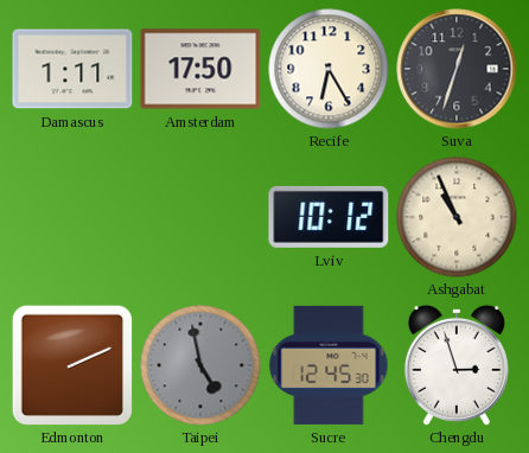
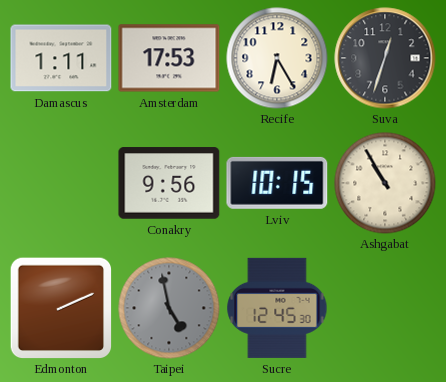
Amsterdam: 17:50 -> 17:53 (169, 58)
Conakry: none -> 9:56 (169, 183)
Lviv: 10:12 -> 10:15 (277, 183)
Ashgabat: 10:56 -> 10:55 (385, 183)
Chengdu: 2:57 -> none (457, 365)
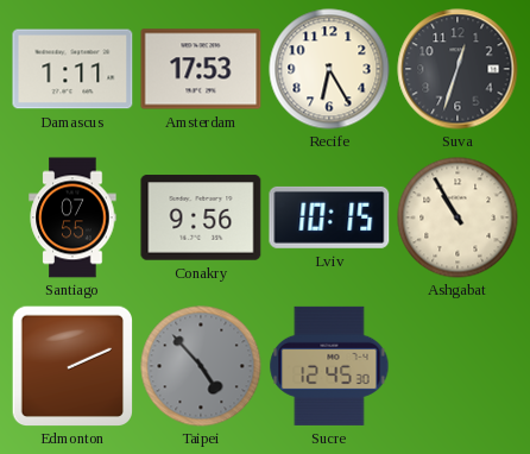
Santiago: none -> 07:55 (72, 217)
Taipei: 4:58 -> 4:53 (201, 366)
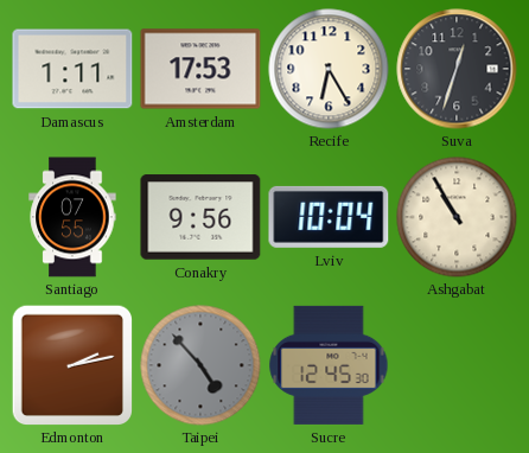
Lviv: 10:15 -> 10:04 (329, 217)
Edmonton: 2:11 -> 2:13 (71, 364)
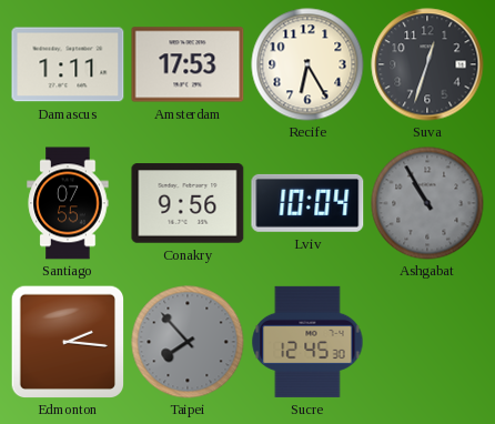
Ashgabat dial: cream -> grey (427, 203)
Edmonton: 2:13 -> 2:16 (67, 341)
Taipei: 4:53 -> 7:53 (188, 342)
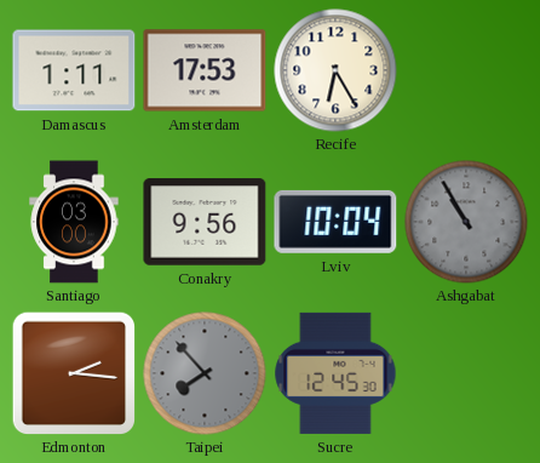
Suva: 12:33 -> none (427, 64)
Santiago: 07:55 -> 03:00 (74, 222)
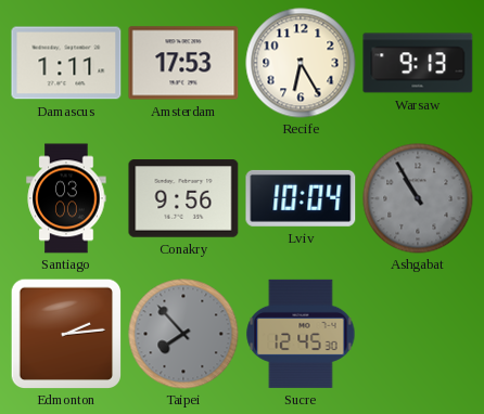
Warsaw: none -> 9:13 (418, 63)
Edmonton: 2:16 -> 2:14 (65, 333)
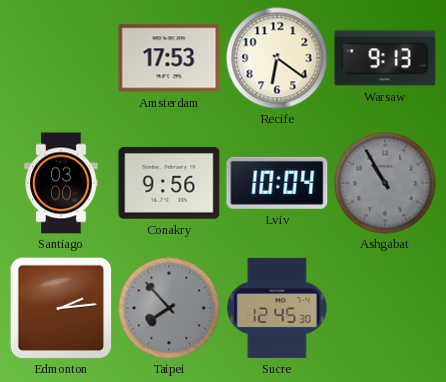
Damascus: 1:11 -> none (66, 63)
Recife: 6:25 -> 6:21 (277, 58)
